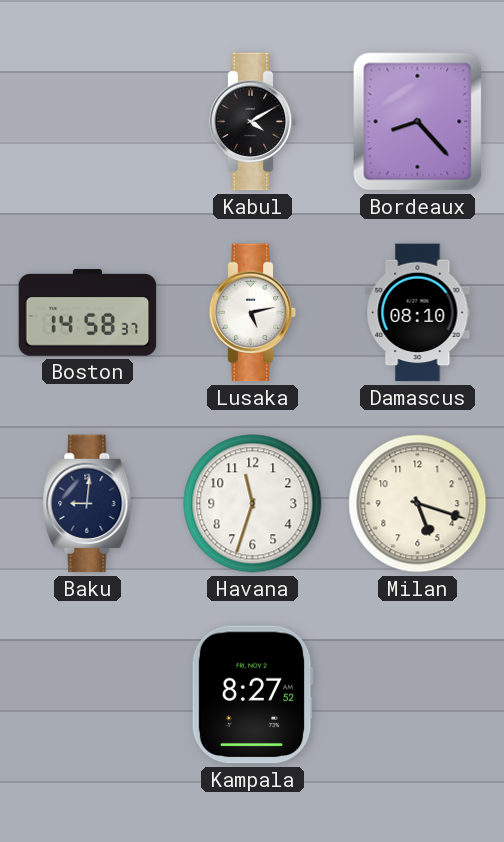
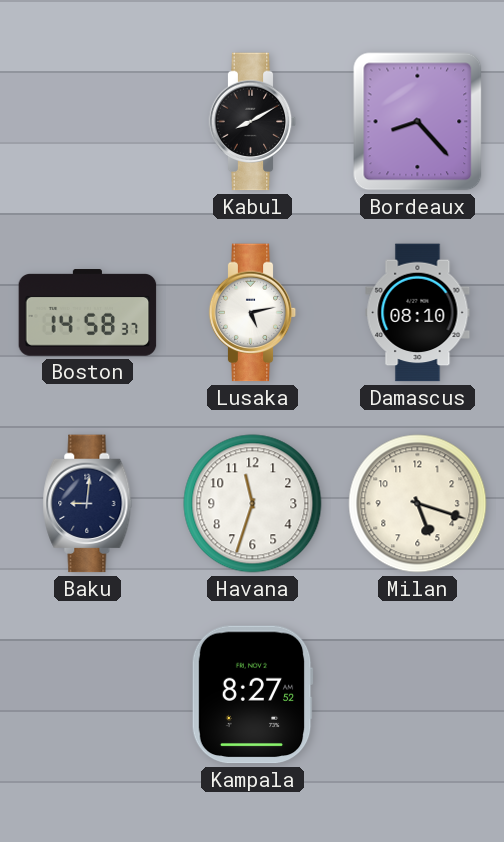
Kabul: 4:10 -> 8:10 (253, 122)
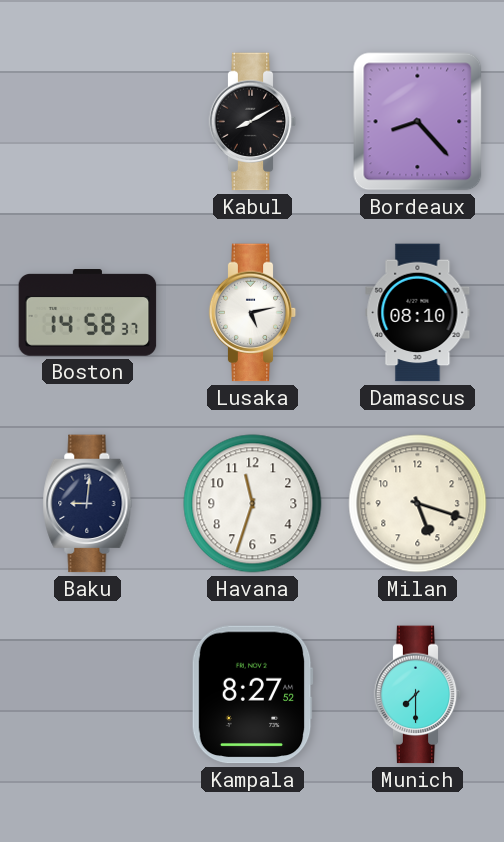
Munich: none -> 7:30 (418, 695)
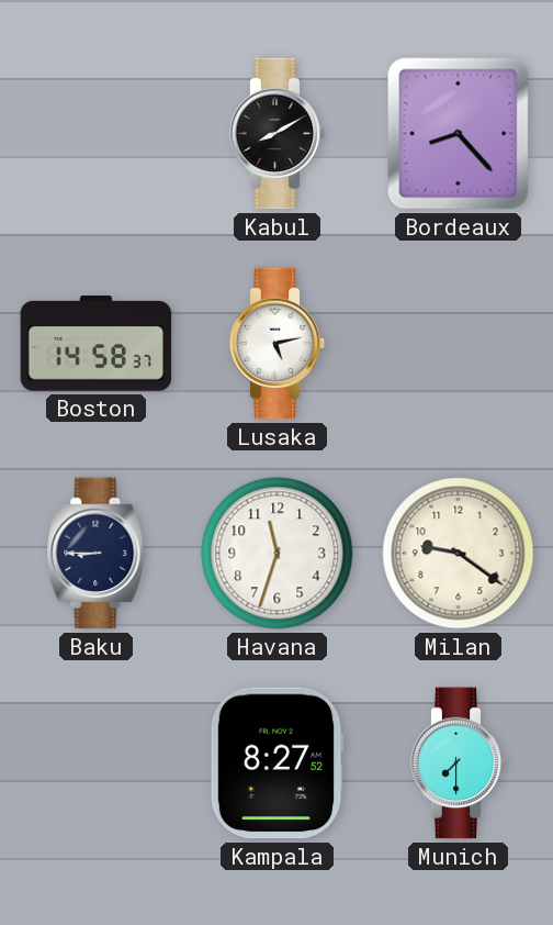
Damascus: 08:10 -> none (418, 313)
Baku: 9:01 -> 8:45 (97, 554)
Milan: 5:18 -> 9:21 (459, 554)
